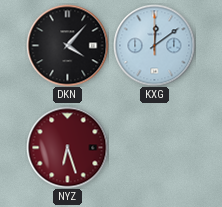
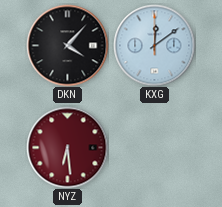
NYZ: 6:27 -> 6:29 (67, 147)
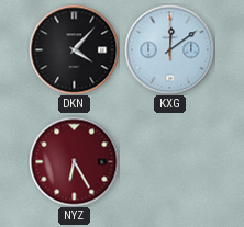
NYZ: 6:29 -> 6:25 (74, 161)
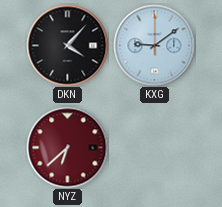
KXG: 12:09 -> 9:09 (154, 45)
NYZ: 6:25 -> 6:38 (67, 147)
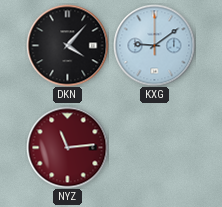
NYZ: 6:38 -> 11:14 (67, 147)
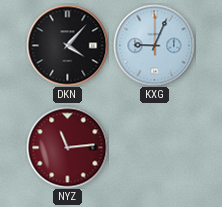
KXG: 9:09 -> 9:04 (154, 45)
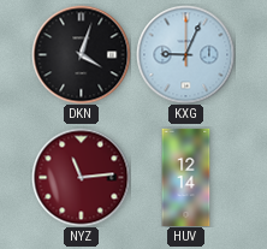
DKN: 4:07 -> 4:03 (81, 54)
HUV: none -> 12:14 (186, 177)
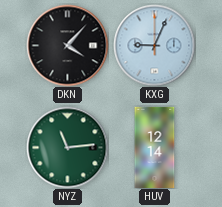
DKN: 4:03 -> 4:07 (67, 45)
NYZ dial: burgundy -> green (67, 147)
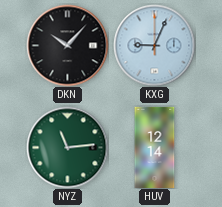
DKN: 4:07 -> 10:07 (67, 45)
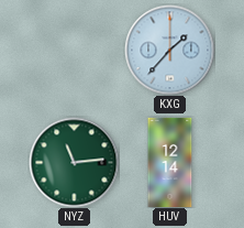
DKN: 10:07 -> none (67, 45)
KXG: 9:04 -> 1:37 (169, 50)
